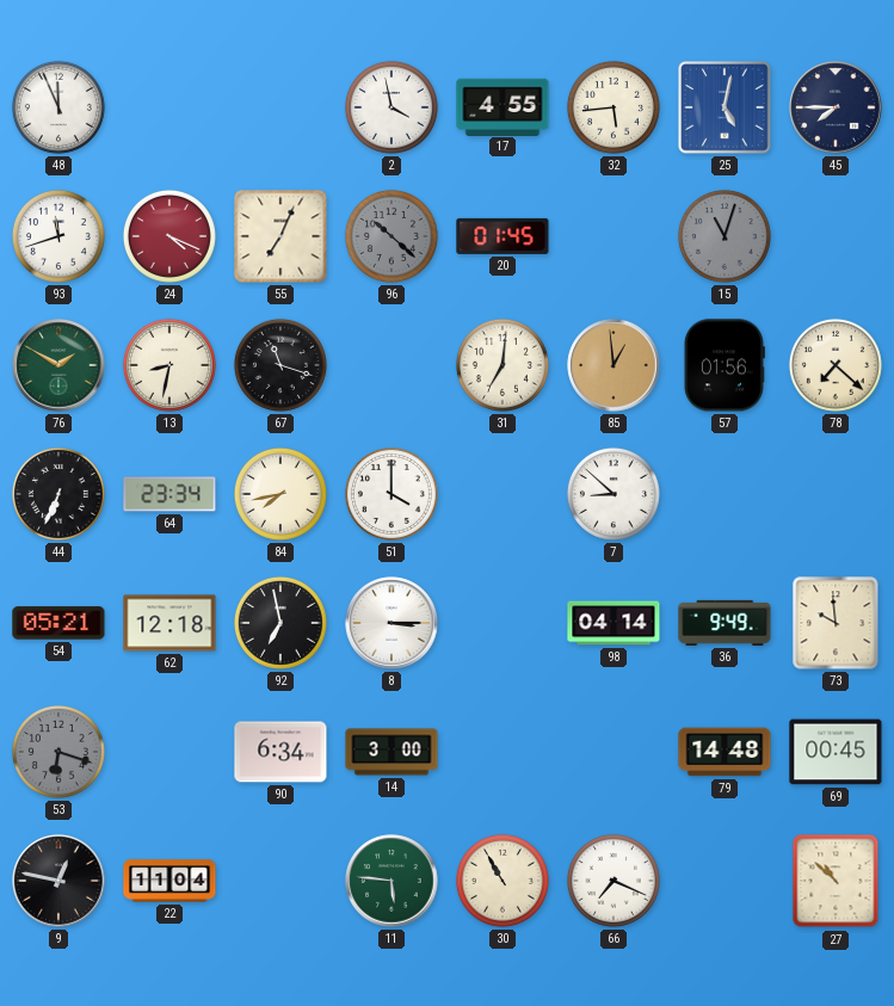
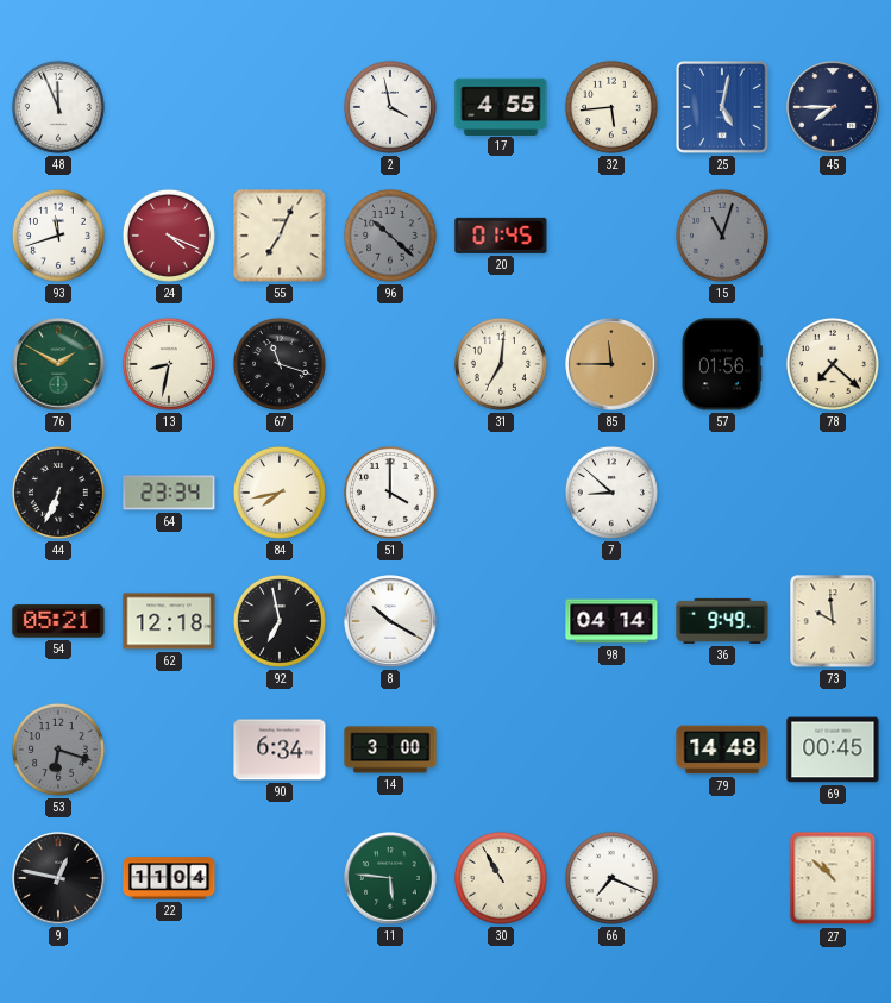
85: 12:59 -> 11:45 (611, 364)
8: 3:15 -> 10:20 (390, 621)
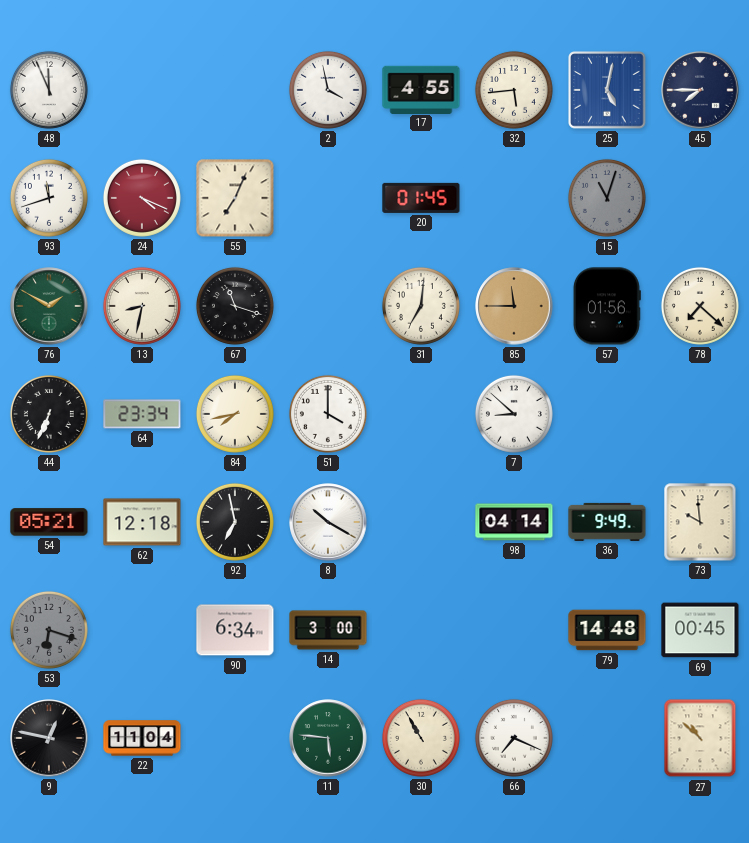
96: 10:22 -> none (390, 236)
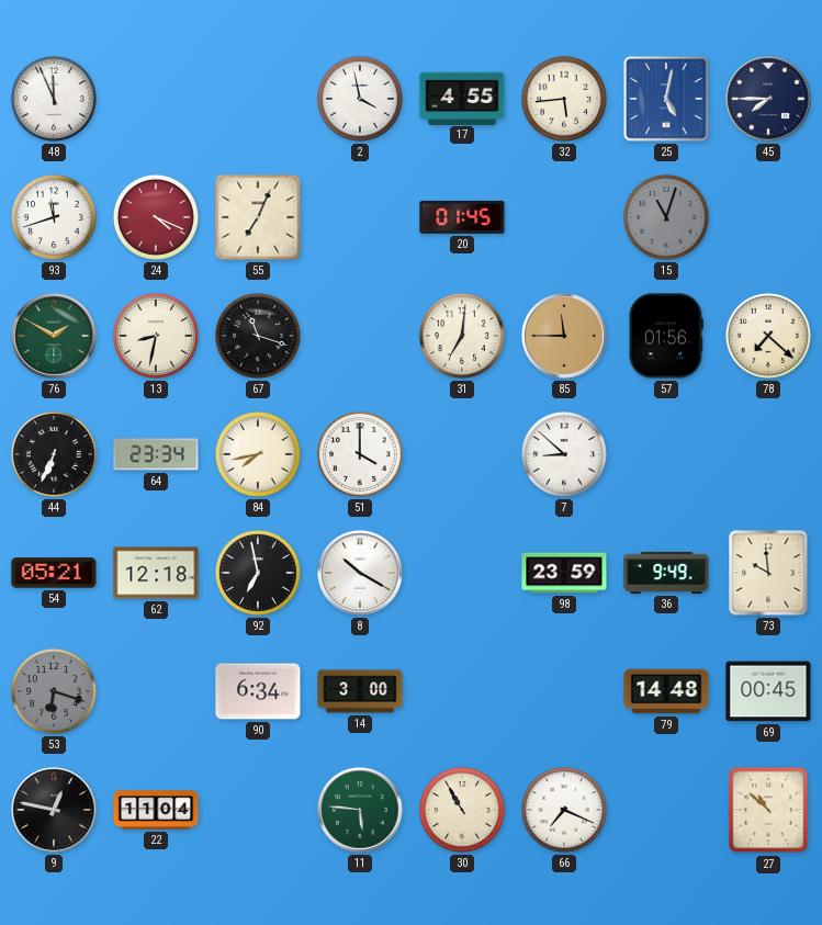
98: 04:14 -> 23:59 (564, 573)
